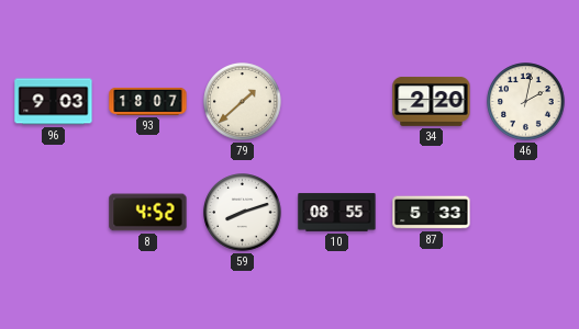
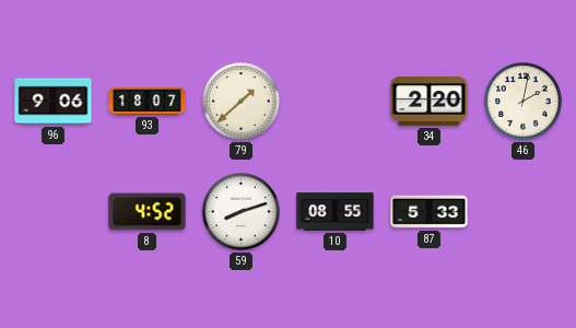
96: 9:03 -> 9:06 (54, 102)
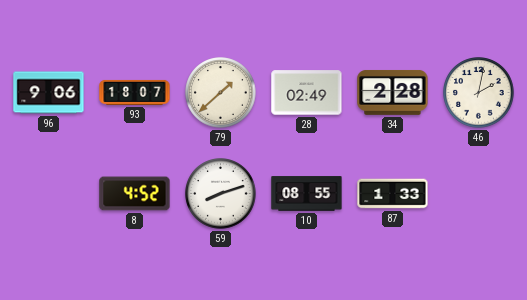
28: none -> 02:49 (307, 93)
34: 2:20 -> 2:28 (393, 92)
87: 5:33 -> 1:33 (393, 194)
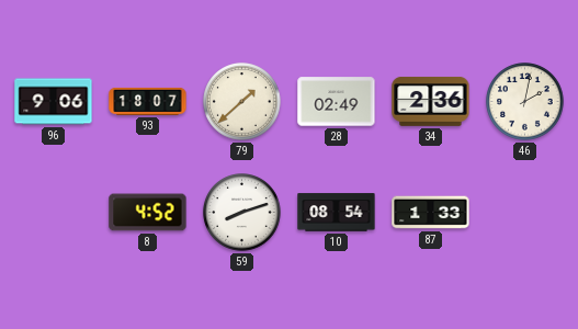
34: 2:28 -> 2:36 (431, 101)
10: 08:55 -> 08:54 (337, 213)
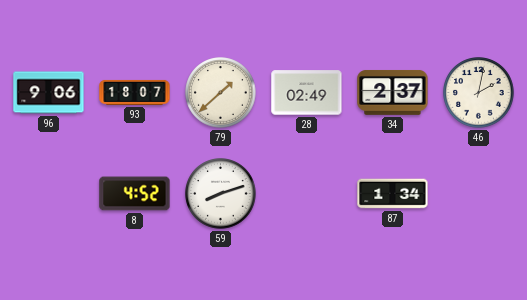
34: 2:36 -> 2:37 (393, 92)
10: 08:54 -> none (337, 213)
87: 1:33 -> 1:34 (393, 194)
